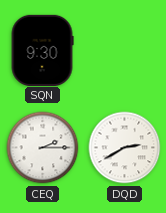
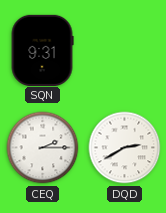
SQN: 9:30 -> 9:31 (42, 50)
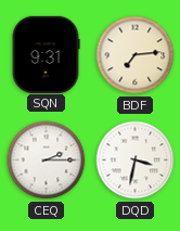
BDF: none -> 7:14 (136, 55)
DQD: 2:40 -> 3:32 (136, 161)
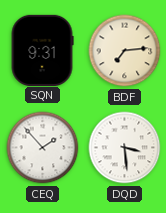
CEQ: 2:15 -> 1:53 (43, 148)
DQD: 3:32 -> 3:29 (125, 148)
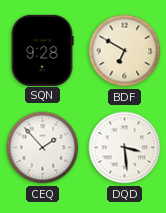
SQN: 9:31 -> 9:28 (42, 50)
BDF: 7:14 -> 6:50 (125, 51)
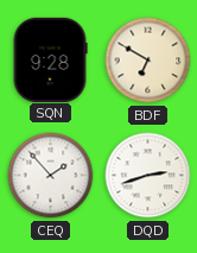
DQD: 3:29 -> 2:42 (148, 176)
